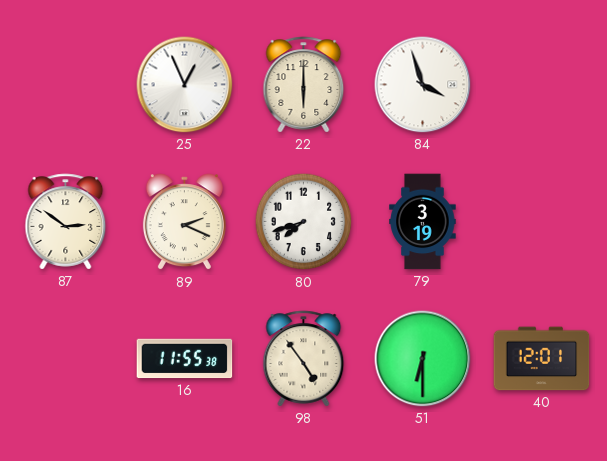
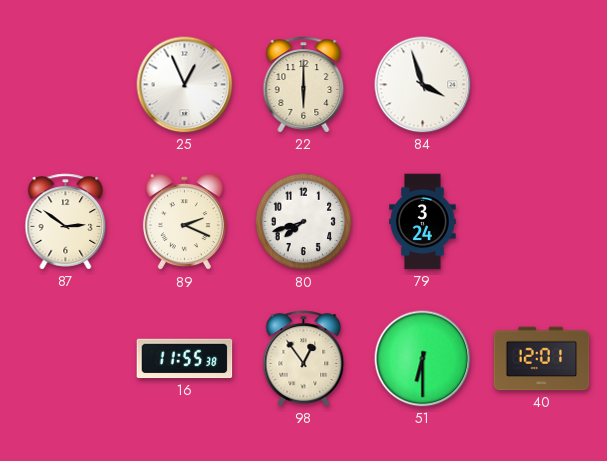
79: 3:19 -> 3:24 (423, 222)
98: 4:54 -> 12:54 (304, 359)
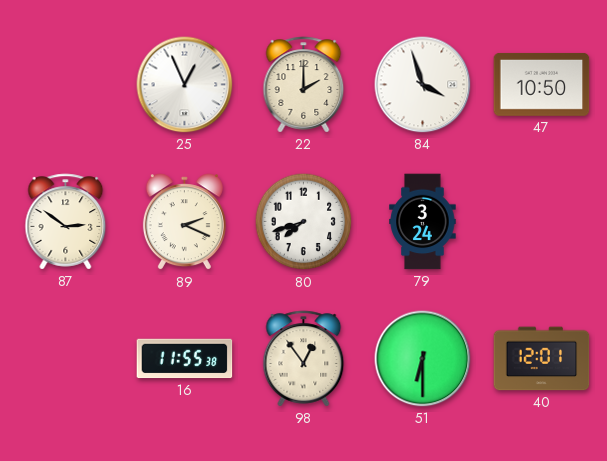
22: 6:00 -> 2:00 (304, 85)
47: none -> 10:50 (542, 84)
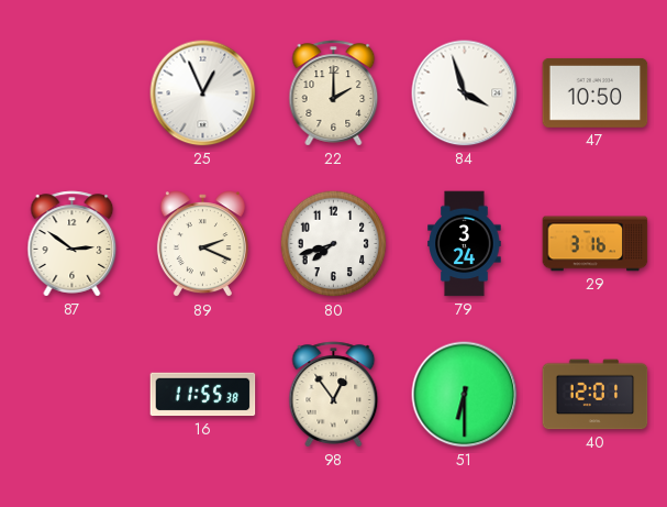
29: none -> 3:16 (596, 244)
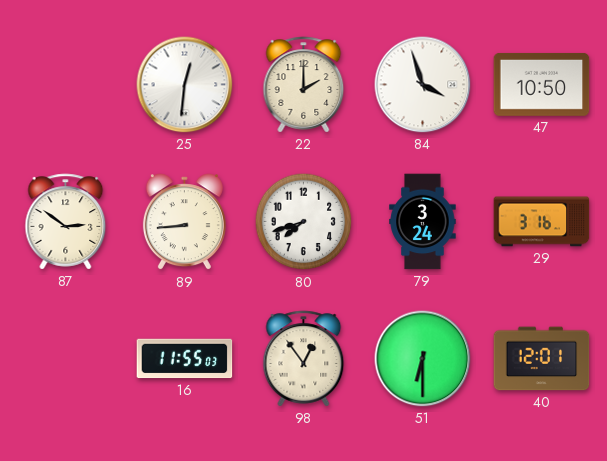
25: 12:56 -> 12:31 (185, 85)
89: 2:19 -> 8:44 (184, 222)
16: 11:55:38 -> 11:55:03 (185, 359)
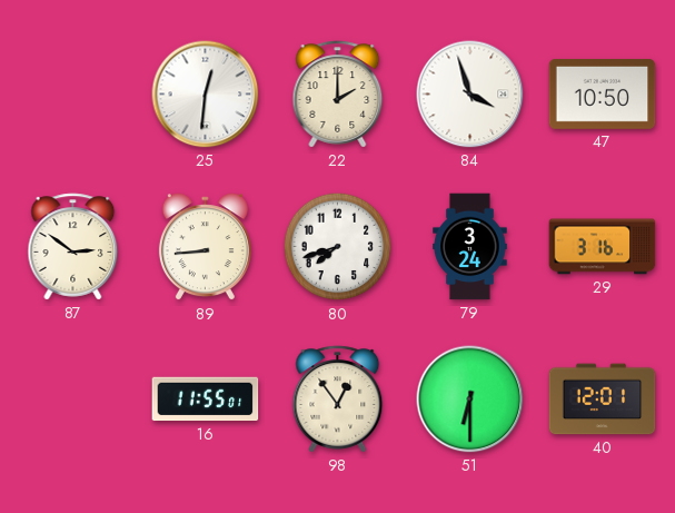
16: 11:55:03 -> 11:55:01 (206, 399)
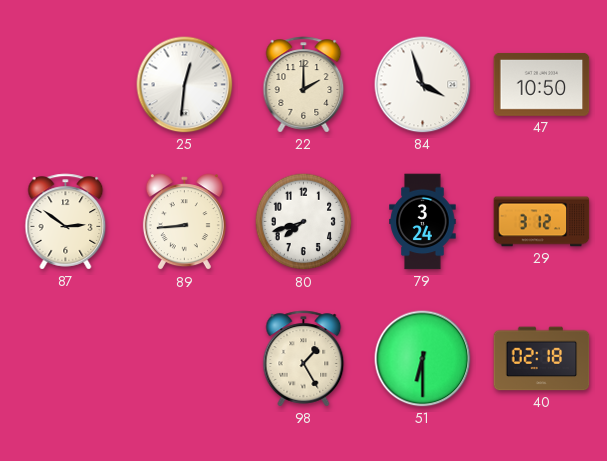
29: 3:16 -> 3:12 (542, 222)
16: 11:55 -> none (206, 399)
98: 12:54 -> 1:25 (304, 359)
40: 12:01 -> 02:18 (542, 359)
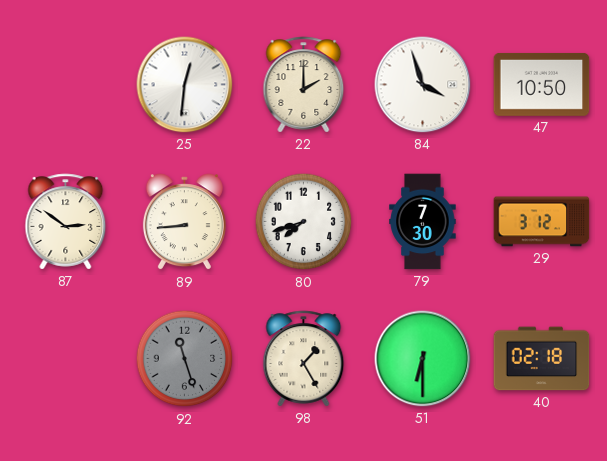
79: 3:24 -> 7:30 (423, 222)
92: none -> 11:27 (185, 359)
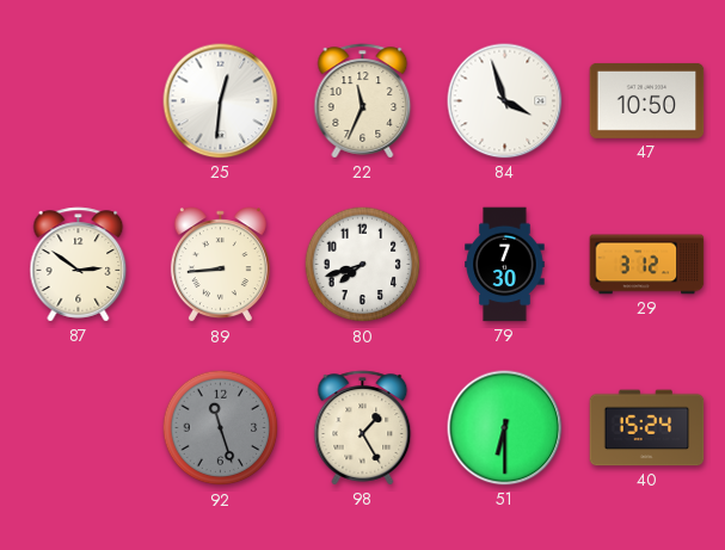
22: 2:00 -> 11:34 (363, 101)
40: 02:18 -> 15:24 (647, 428)
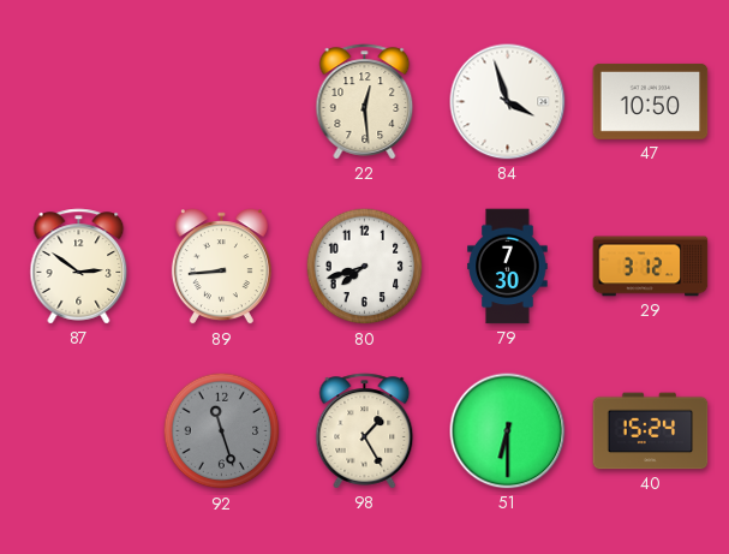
25: 12:31 -> none (221, 101)
22: 11:34 -> 12:29 (365, 102)
